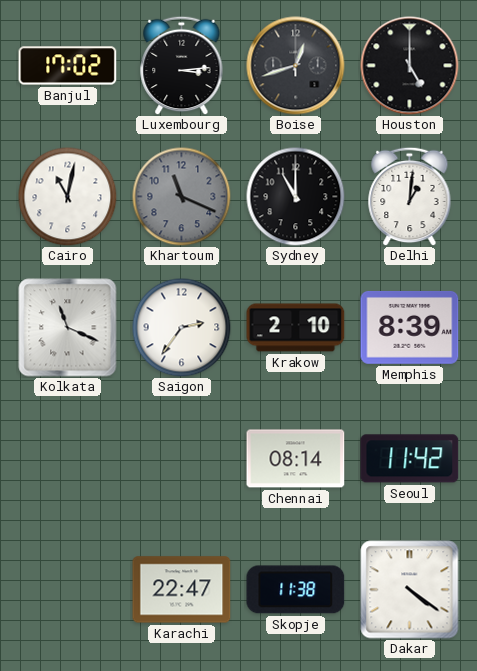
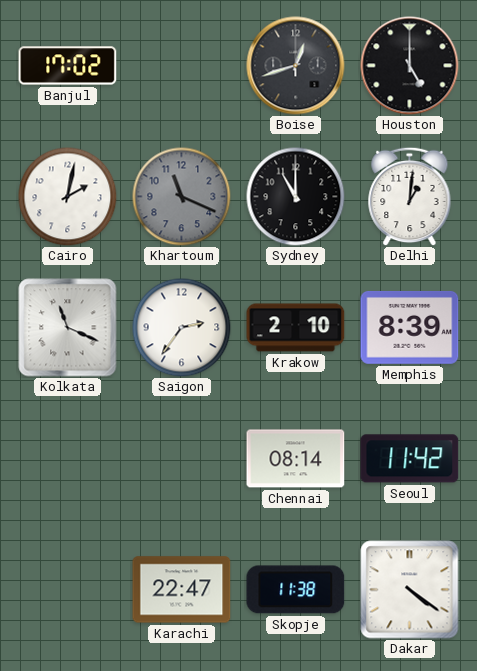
Luxembourg: 3:14 -> none (182, 65)
Cairo: 11:02 -> 2:02 (68, 197)
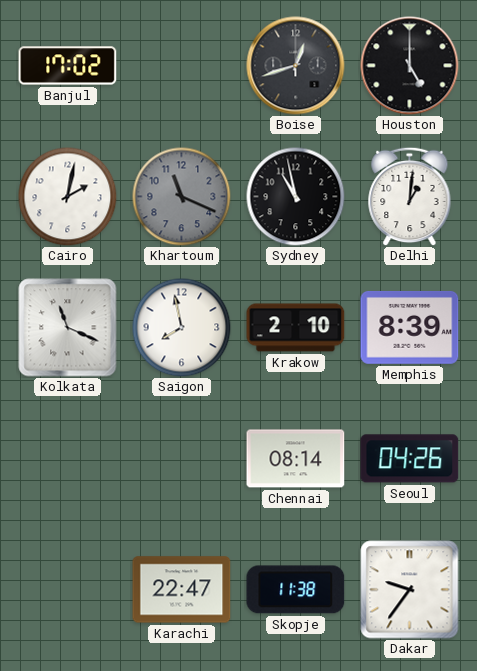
Sydney: 11:00 -> 10:58 (296, 197)
Saigon: 2:36 -> 7:58 (182, 328)
Seoul: 11:42 -> 04:26 (410, 459)
Dakar: 4:21 -> 9:36 (410, 590)
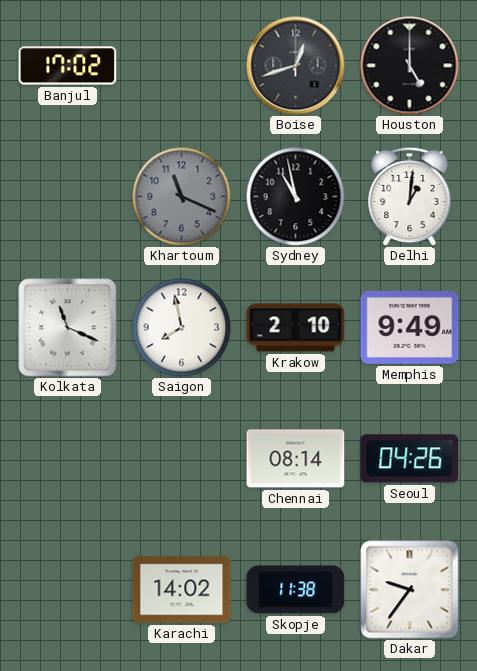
Cairo: 2:02 -> none (68, 197)
Memphis: 8:39 -> 9:49 (410, 327)
Karachi: 22:47 -> 14:02 (182, 590)
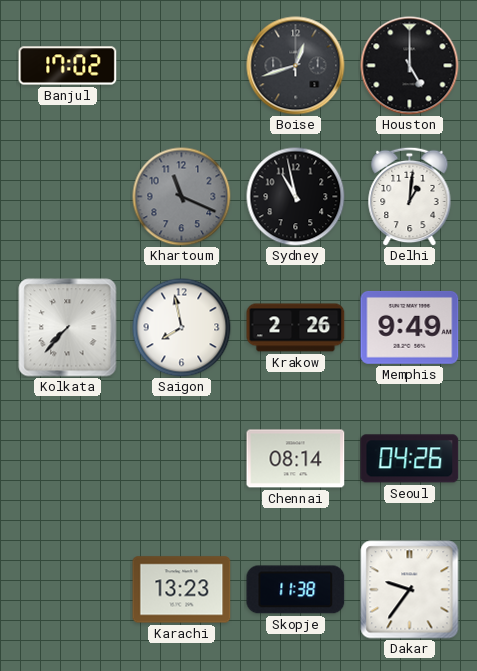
Kolkata: 11:19 -> 7:37 (68, 328)
Krakow: 2:10 -> 2:26 (296, 328)
Karachi: 14:02 -> 13:23 (182, 590)
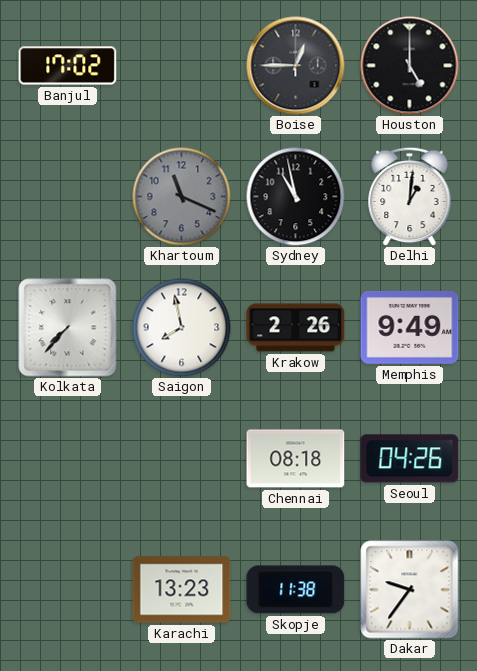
Boise: 12:42 -> 12:45 (296, 66)
Chennai: 08:14 -> 08:18 (296, 459)
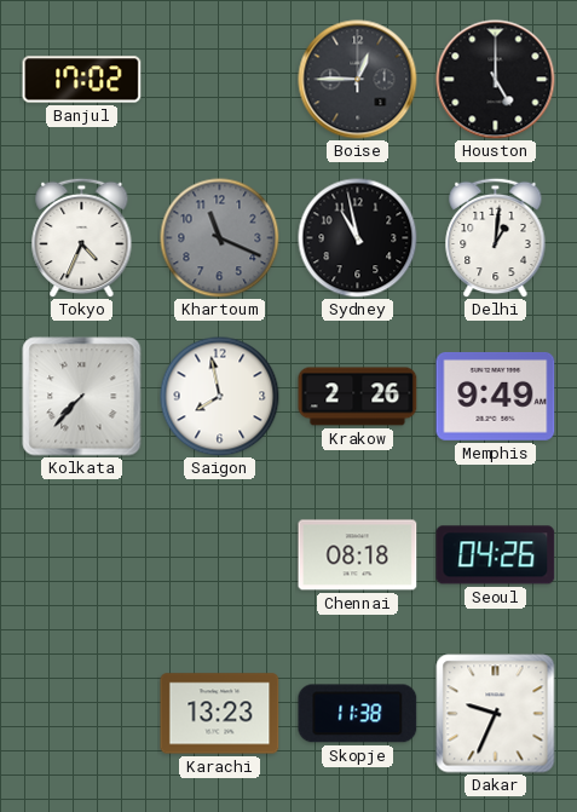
Tokyo: none -> 4:34 (82, 237)
Dakar: 9:36 -> 9:34 (496, 714)
